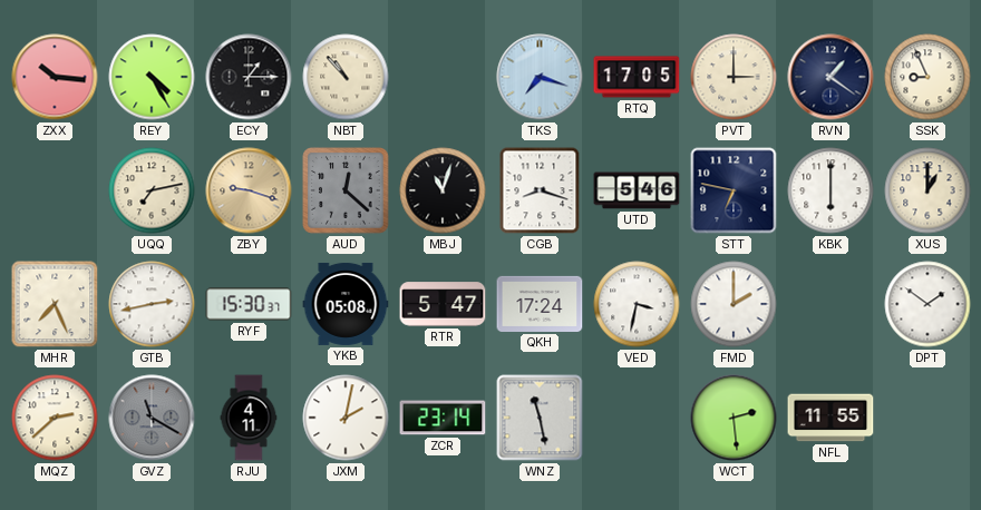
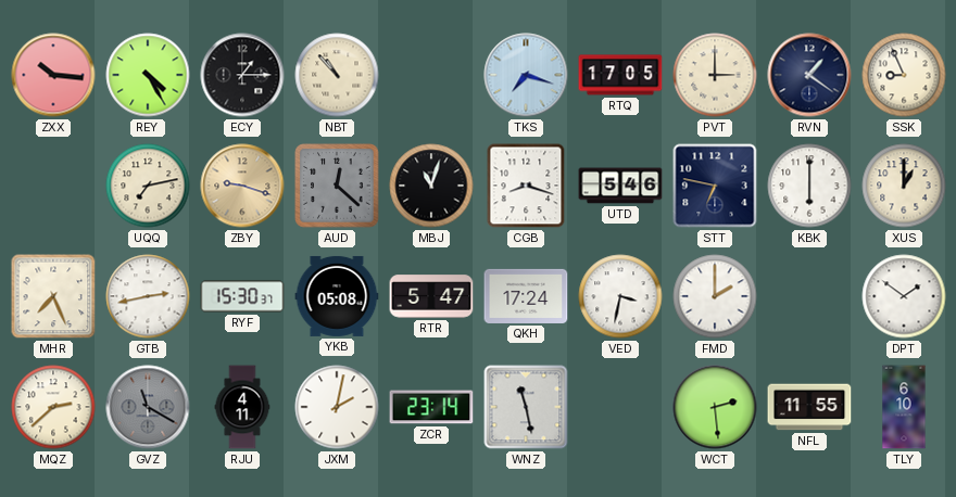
TLY: none -> 6:10 (904, 407)
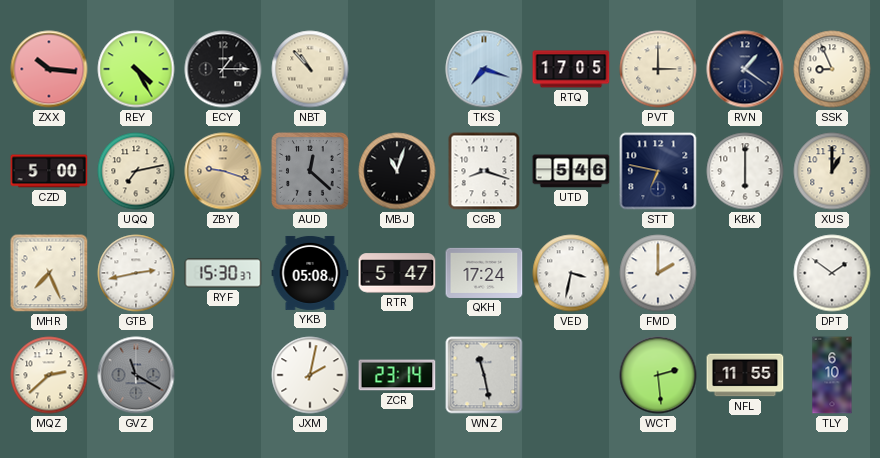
CZD: none -> 5:00 (49, 171)
RJU: 4:11 -> none (242, 407)
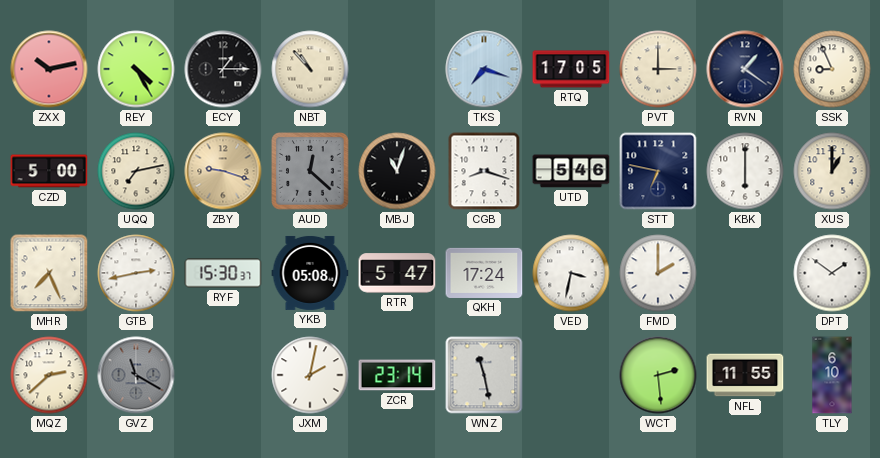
ZXX: 10:16 -> 10:13 (49, 69)
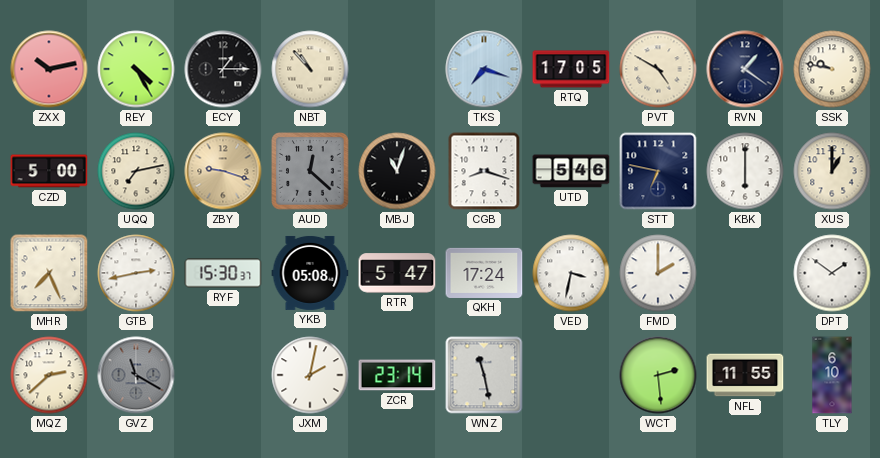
PVT: 3:00 -> 4:50 (658, 69)
SSK: 8:56 -> 9:47 (832, 69)
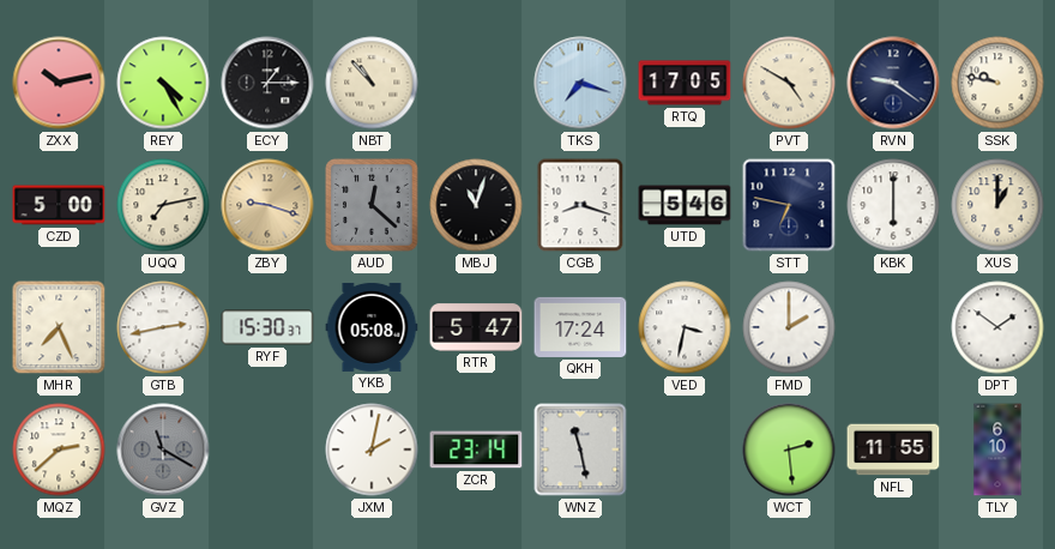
RVN: 1:21 -> 9:21 (893, 83)
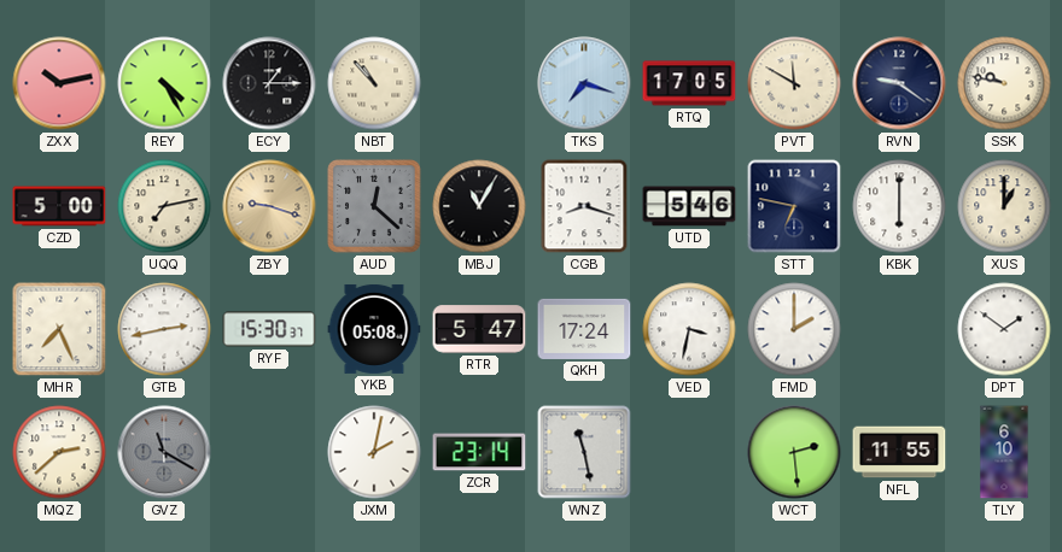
PVT: 4:50 -> 11:50 (794, 83)
MBJ: 11:03 -> 11:05 (479, 206)
